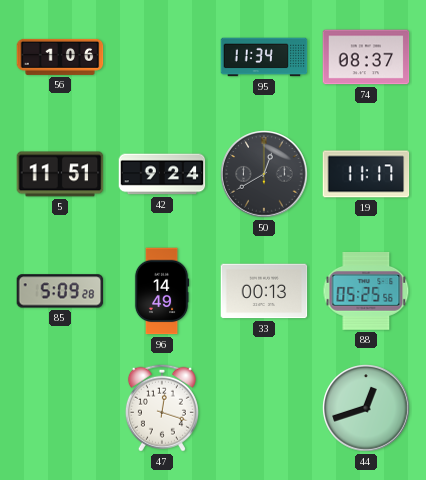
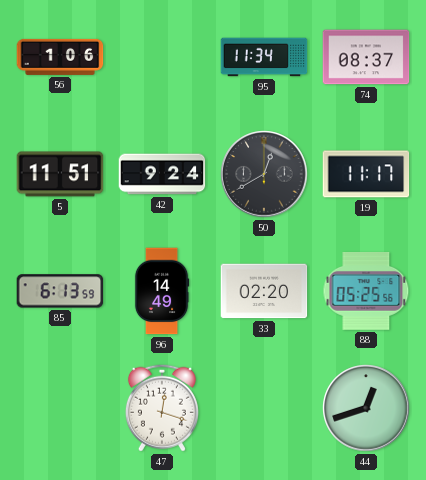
85: 5:09 -> 6:13 (60, 291)
33: 00:13 -> 02:20 (264, 291)
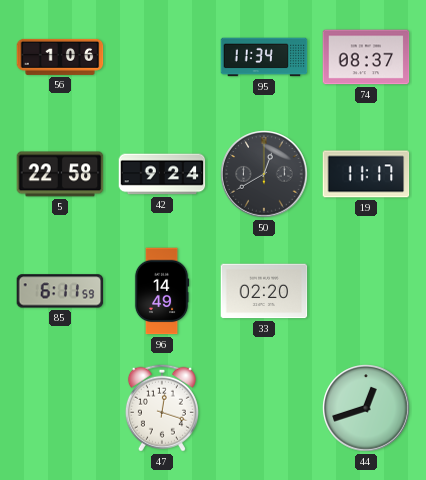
5: 11:51 -> 22:58 (60, 174)
85: 6:13 -> 6:11 (60, 291)
88: 05:25 -> none (366, 292)
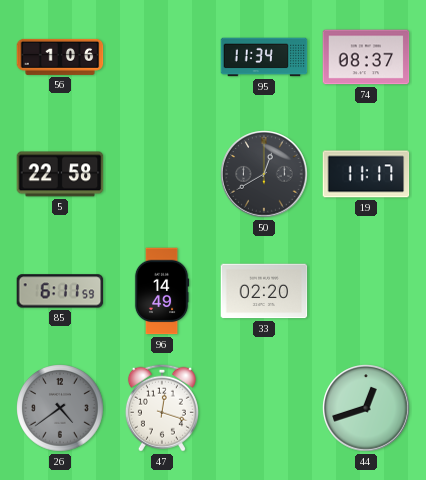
42: 9:24 -> none (162, 174)
26: none -> 4:39 (60, 408)
